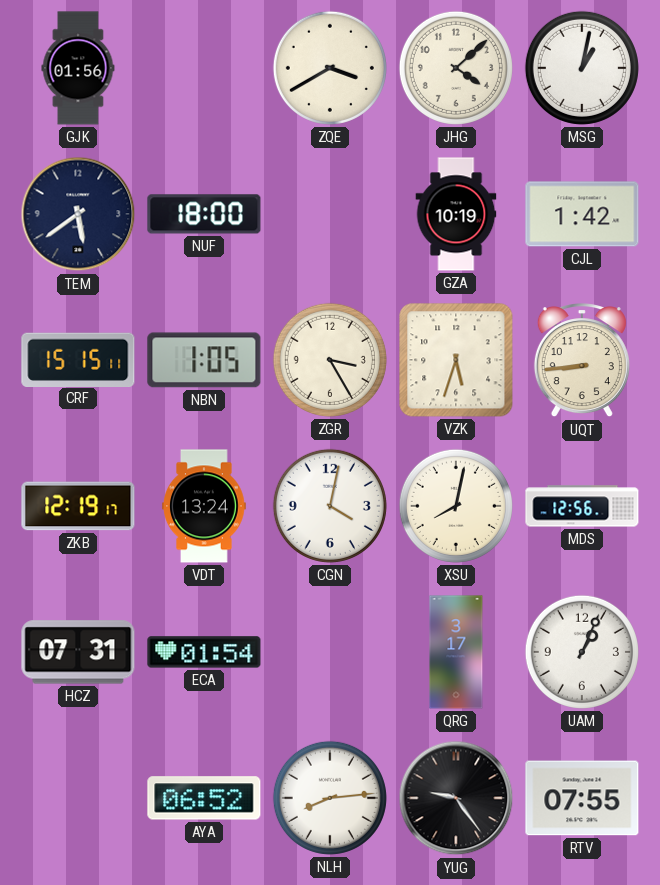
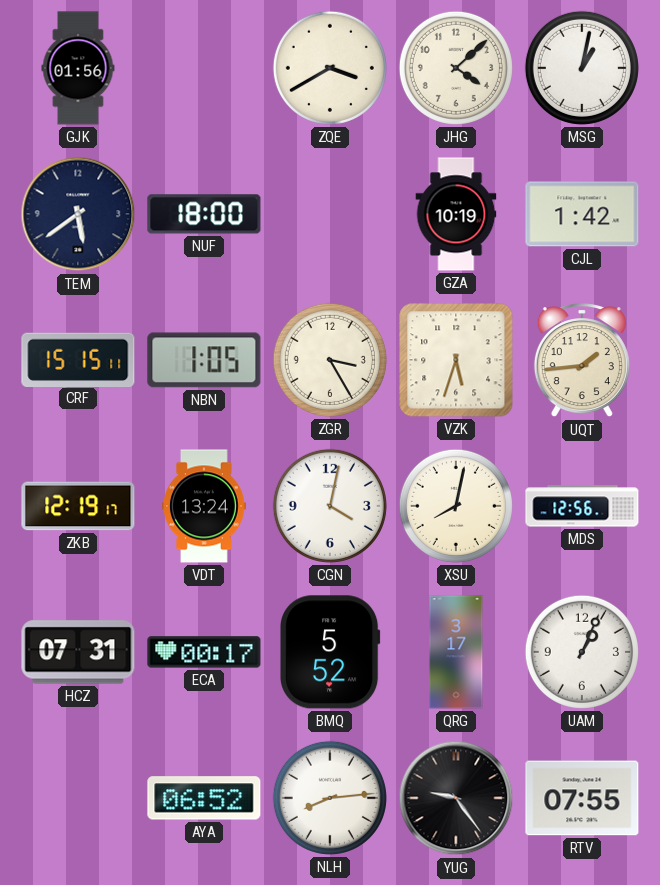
UQT: 8:44 -> 1:44 (582, 361)
ECA: 01:54 -> 00:17 (204, 652)
BMQ: none -> 5:52 (331, 652)
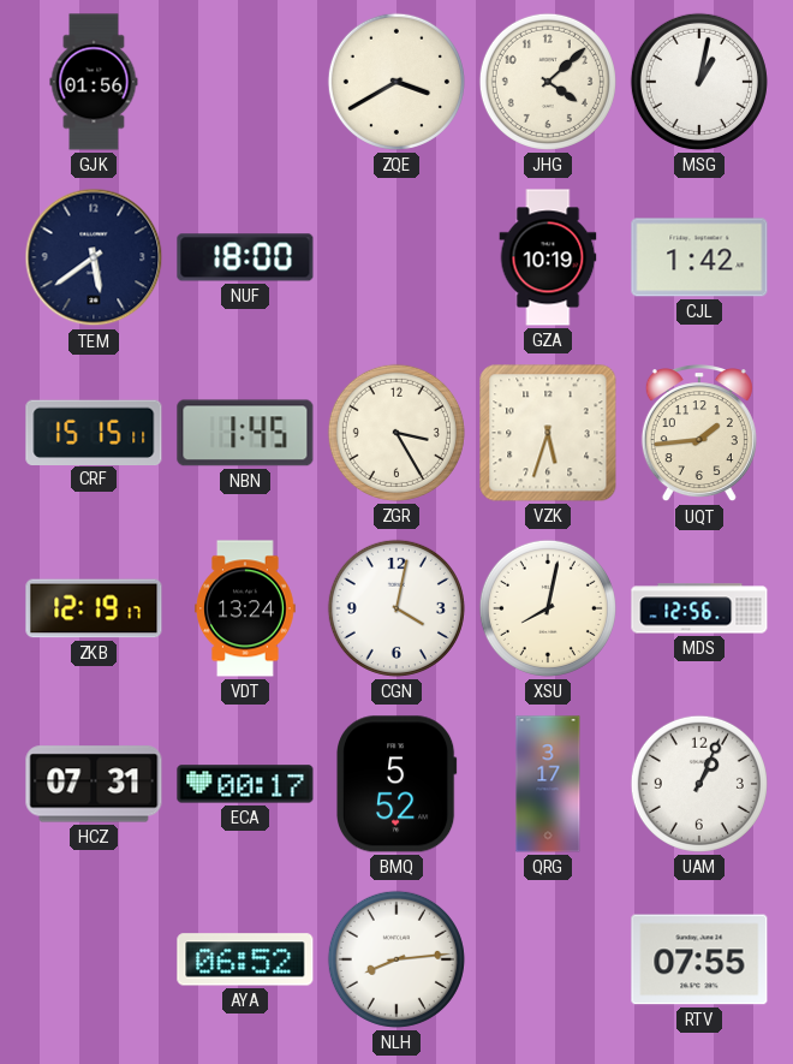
NBN: 1:05 -> 1:45 (245, 433)
YUG: 9:24 -> none (456, 798)
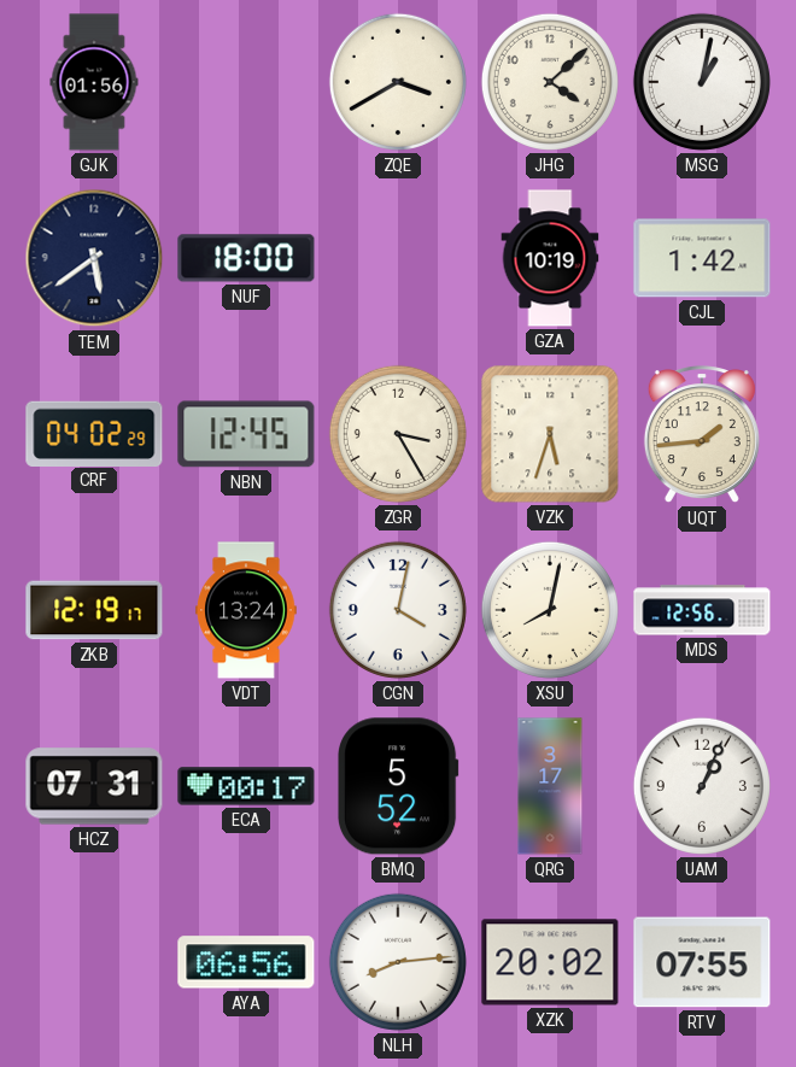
CRF: 15:15 -> 04:02 (94, 433)
NBN: 1:45 -> 12:45 (246, 434)
AYA: 06:52 -> 06:56 (246, 962)
XZK: none -> 20:02 (550, 962)
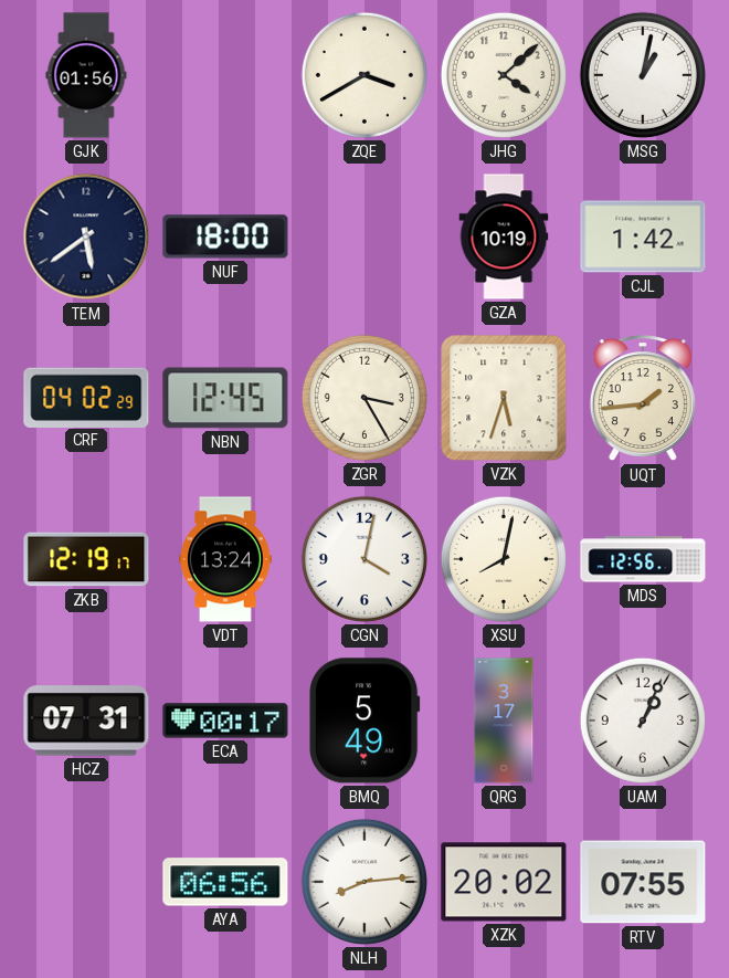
BMQ: 5:52 -> 5:49 (366, 721)
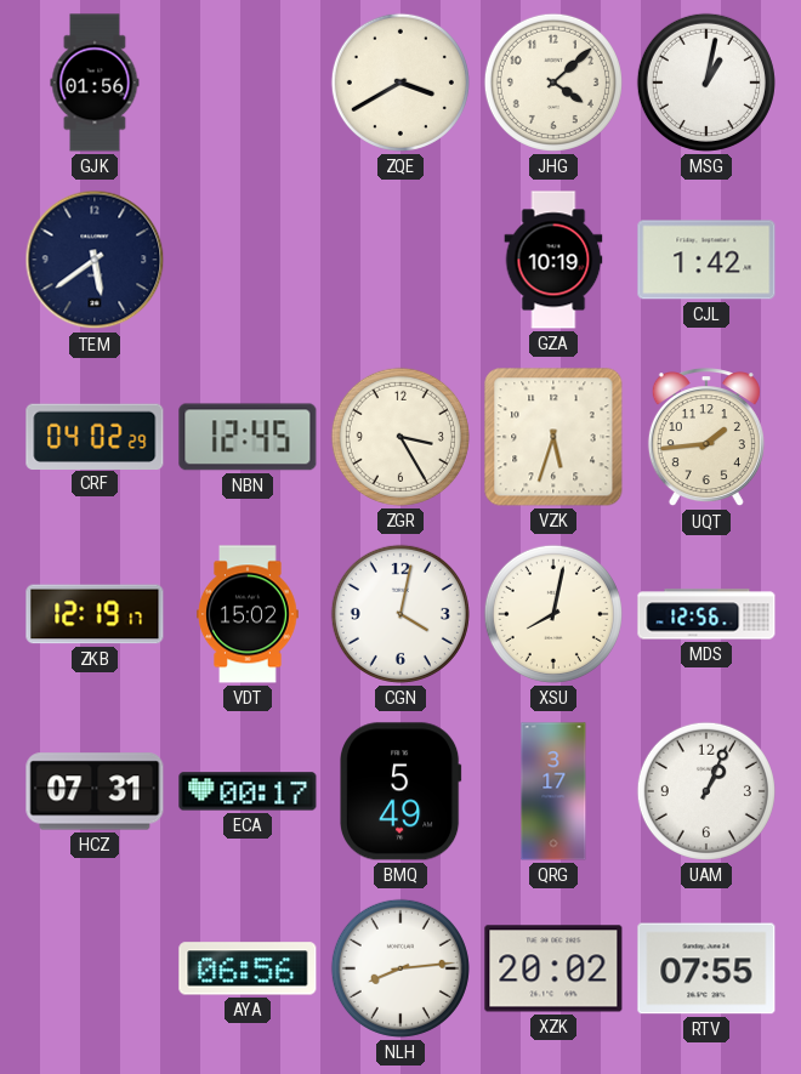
NUF: 18:00 -> none (225, 236)
VDT: 13:24 -> 15:02 (248, 614)
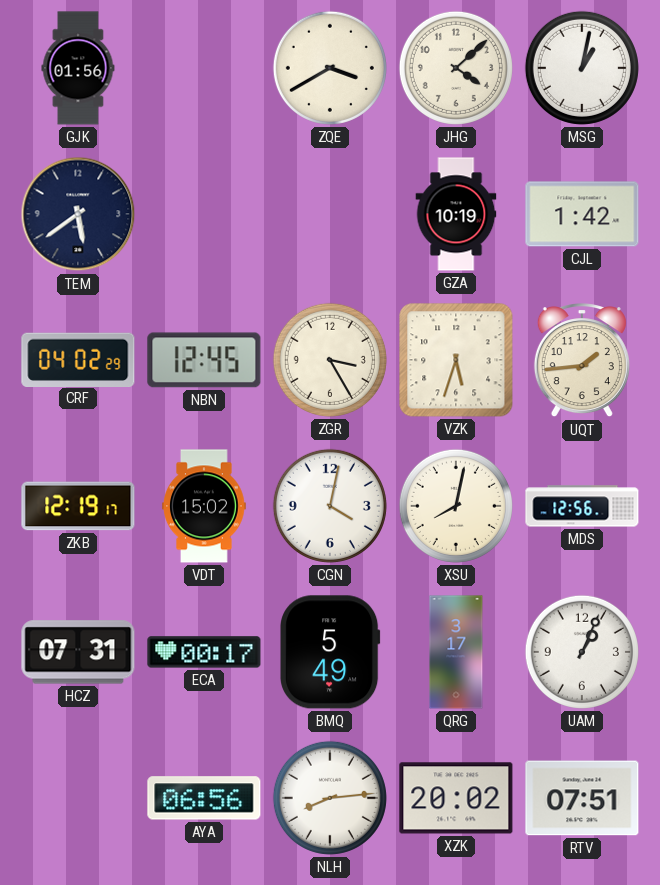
RTV: 07:55 -> 07:51 (582, 798)
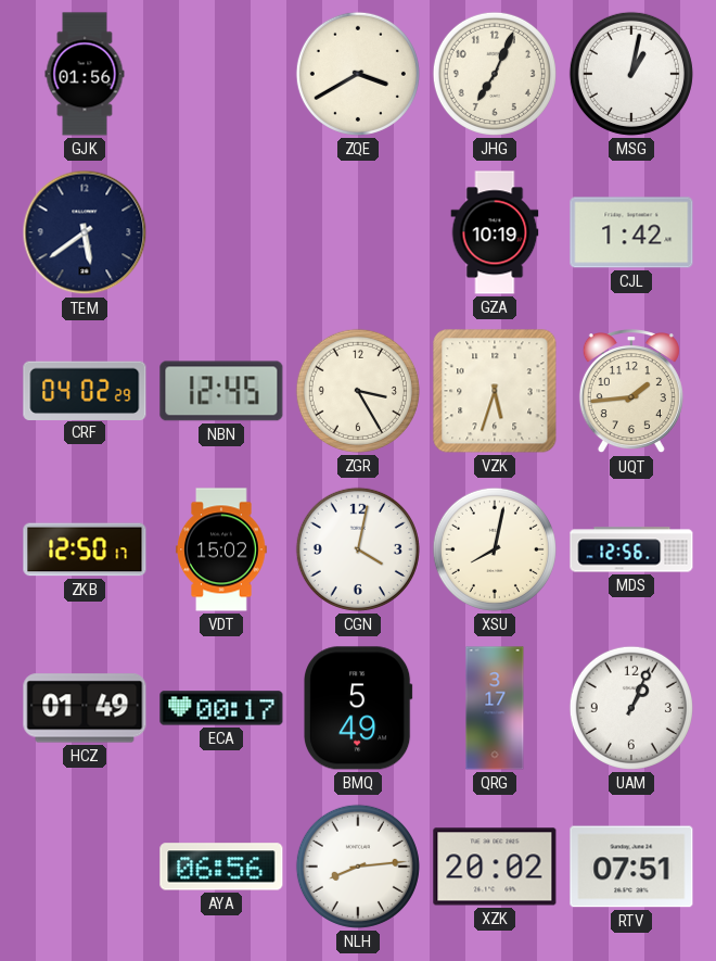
JHG: 4:08 -> 7:04 (495, 74)
ZKB: 12:19 -> 12:50 (85, 549)
HCZ: 07:31 -> 01:49 (85, 708)
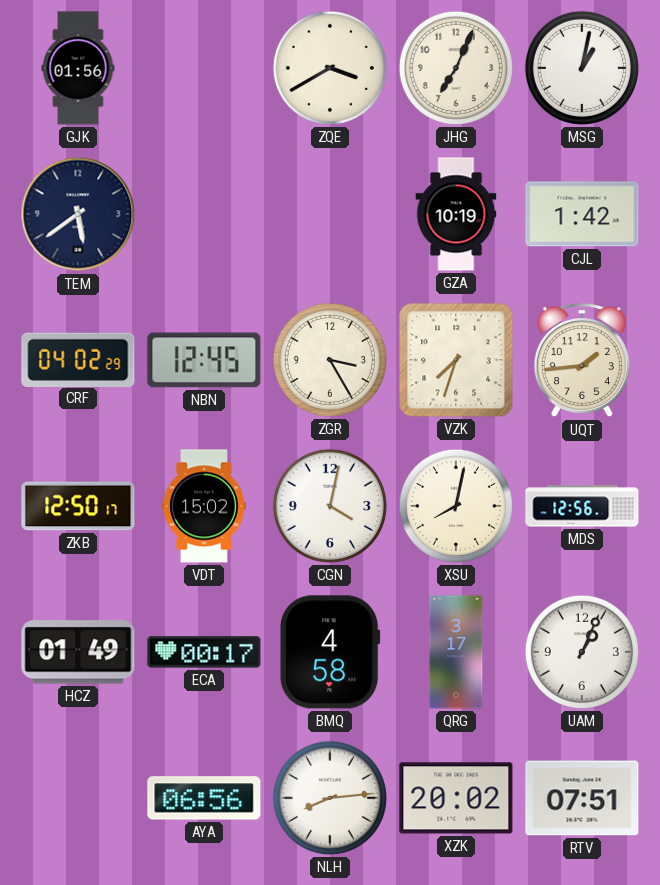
VZK: 5:33 -> 7:33 (456, 360)
BMQ: 5:49 -> 4:58 (331, 652)
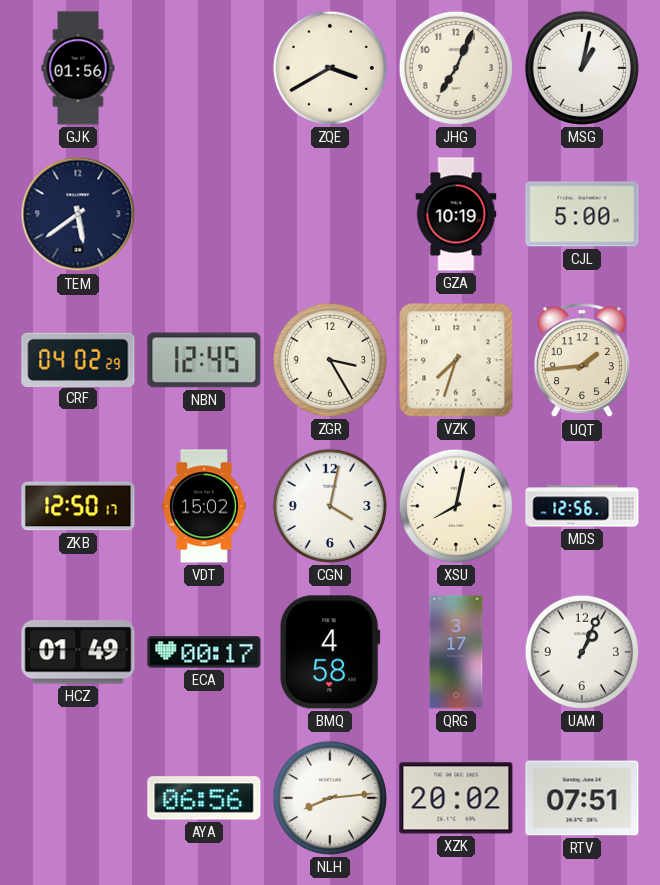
CJL: 1:42 -> 5:00 (582, 214)
